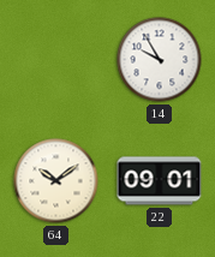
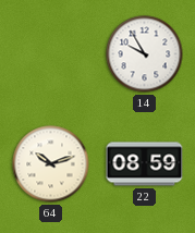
64: 10:09 -> 10:12 (51, 164)
22: 09:01 -> 08:59 (145, 164)
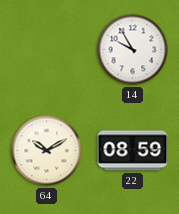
64: 10:12 -> 10:10 (47, 151)
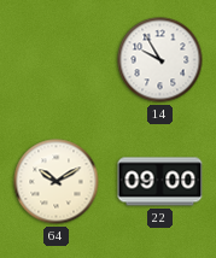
22: 08:59 -> 09:00 (160, 182)
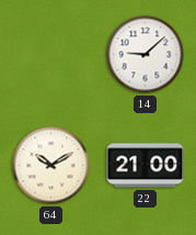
14: 9:55 -> 9:08 (146, 55)
22: 09:00 -> 21:00 (146, 166)
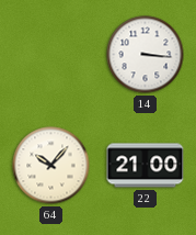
14: 9:08 -> 3:16 (146, 55)
64: 10:10 -> 10:07 (51, 166)
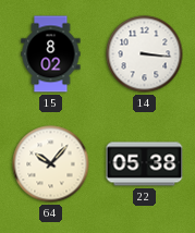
15: none -> 8:02 (51, 54)
22: 21:00 -> 05:38 (145, 164)
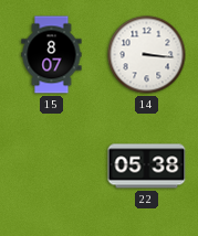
15: 8:02 -> 8:07 (52, 55)
64: 10:07 -> none (51, 164)
